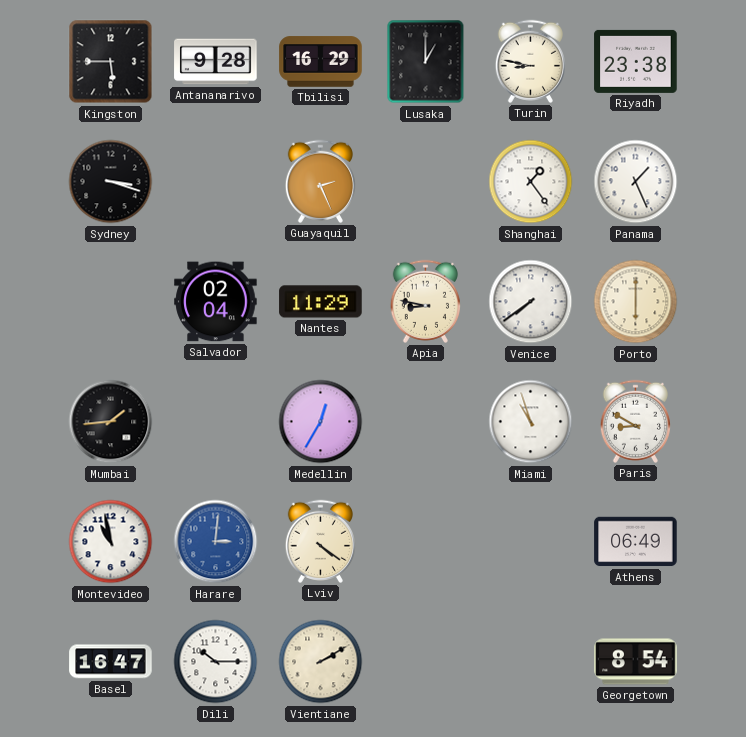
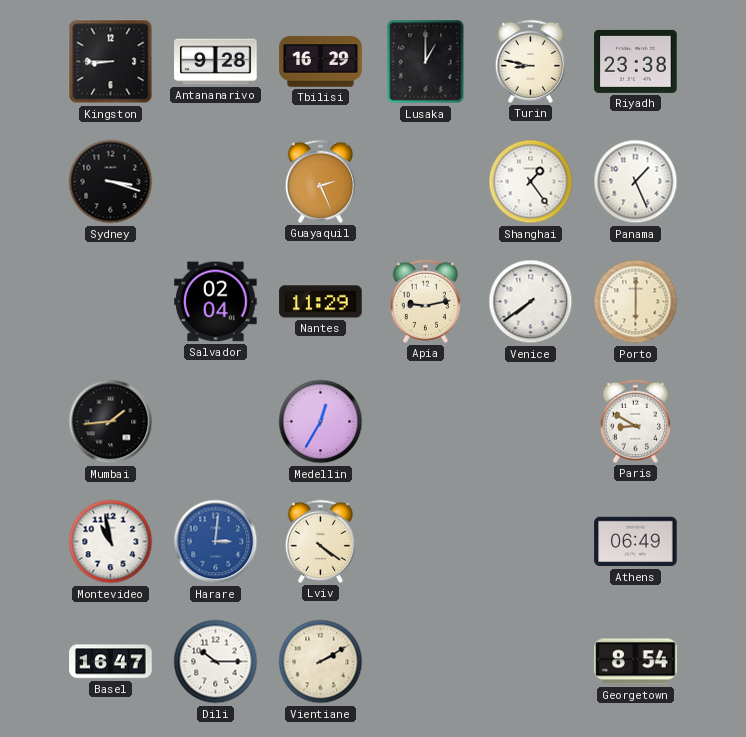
Kingston: 5:45 -> 8:45 (111, 62)
Apia: 8:47 -> 9:13 (425, 301)
Miami: 10:57 -> none (531, 422)
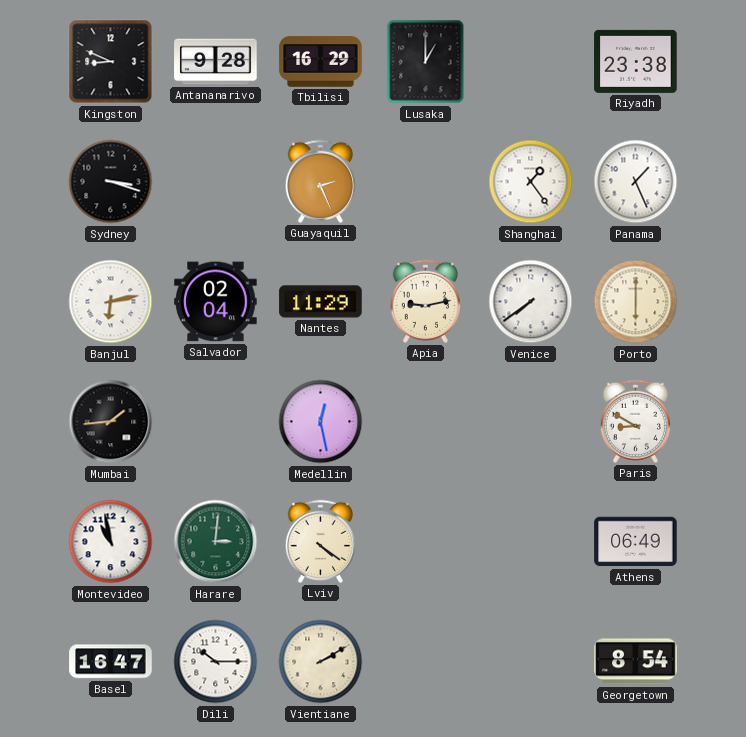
Kingston: 8:45 -> 8:49 (111, 62)
Turin: 8:47 -> none (530, 61)
Banjul: none -> 6:13 (111, 302)
Medellin: 12:35 -> 12:28 (321, 422)
Harare dial: blue -> green (216, 542)
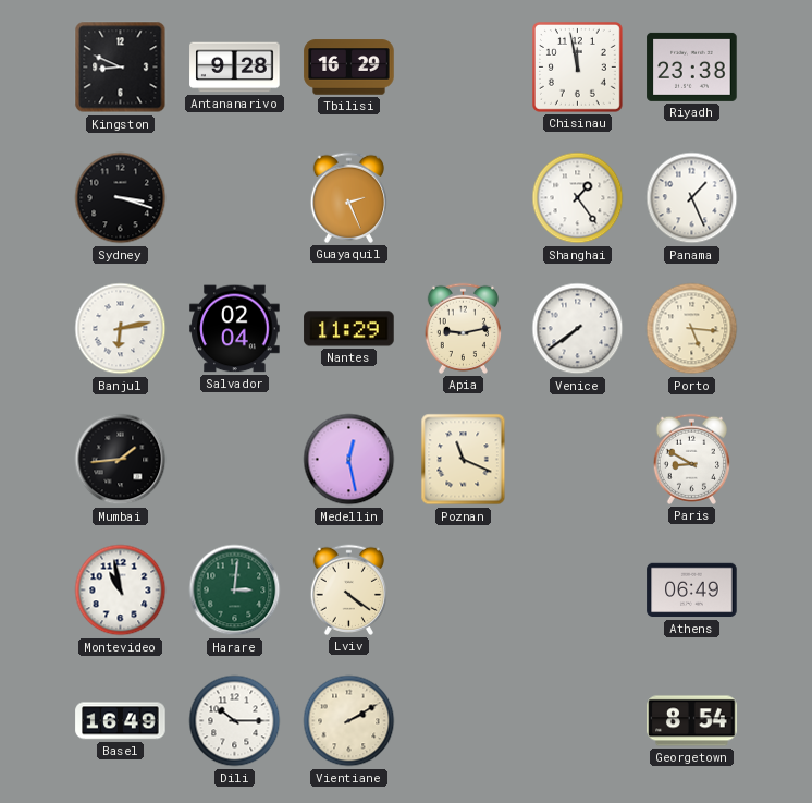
Lusaka: 1:00 -> none (426, 62)
Chisinau: none -> 11:58 (577, 66)
Porto: 6:00 -> 5:16 (692, 329)
Poznan: none -> 11:19 (464, 460)
Basel: 16:47 -> 16:49 (121, 721)
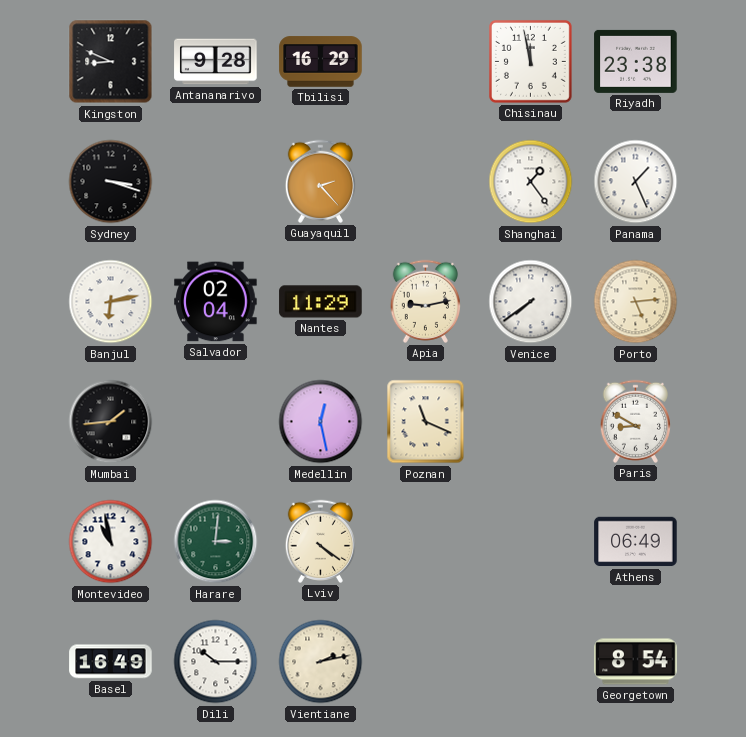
Guayaquil: 2:26 -> 2:23 (320, 181)
Porto: 5:16 -> 5:14 (636, 302)
Vientiane: 2:10 -> 2:13 (321, 662)
